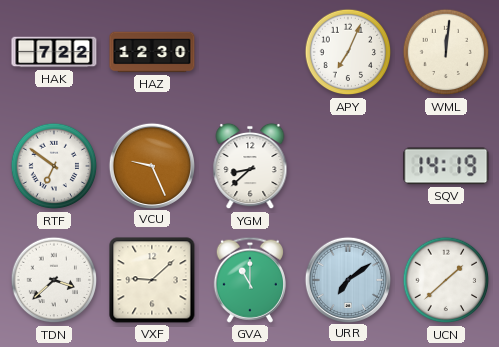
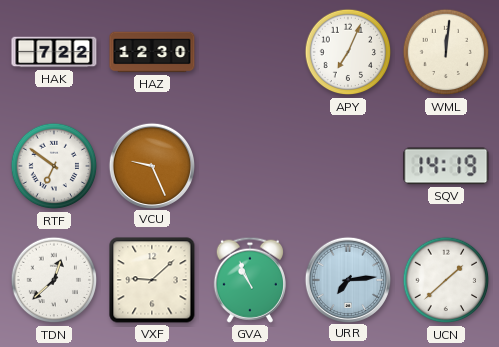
YGM: 8:38 -> none (250, 166)
TDN: 3:38 -> 12:38 (54, 280)
GVA: 11:00 -> 10:56 (250, 280)
URR: 7:09 -> 7:14 (347, 279)
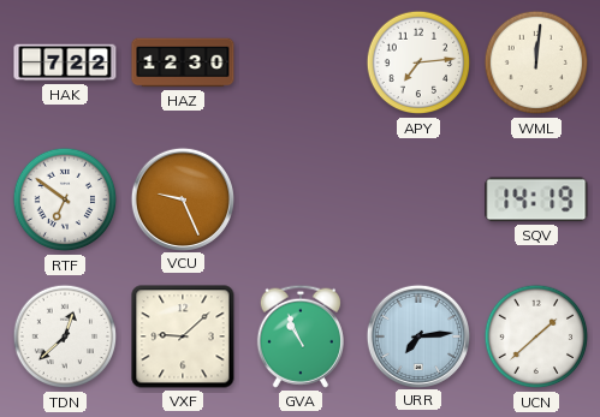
APY: 7:04 -> 7:14 (418, 62)
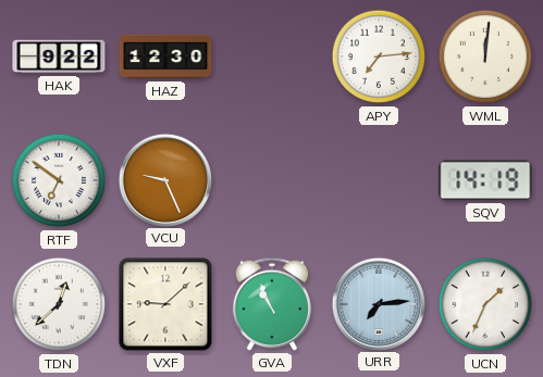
HAK: 7:22 -> 9:22 (59, 56)
UCN: 1:38 -> 1:34 (485, 304)
